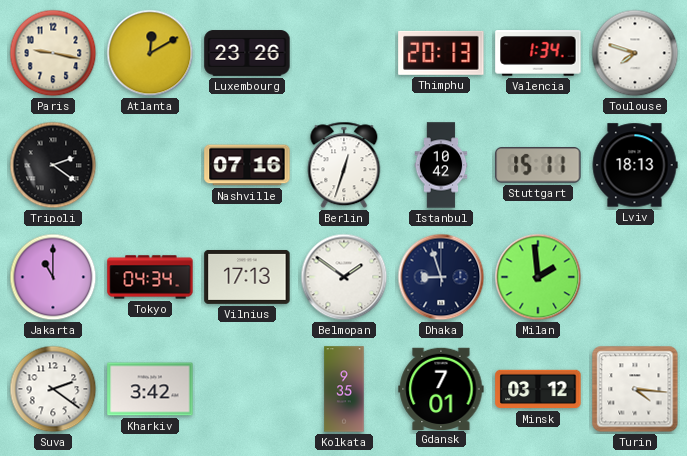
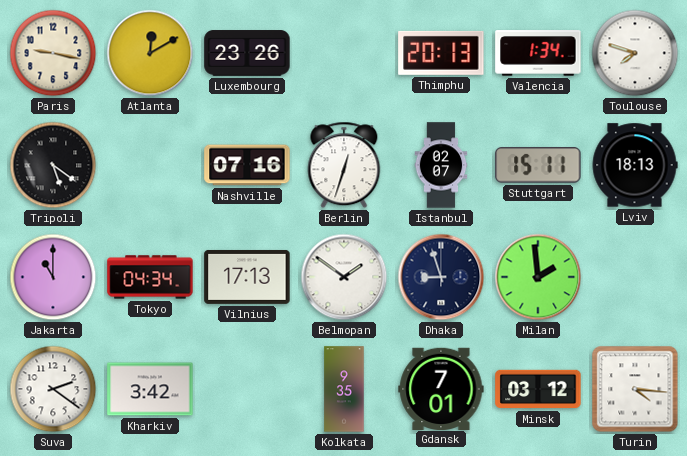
Tripoli: 2:21 -> 5:21 (53, 165)
Istanbul: 10:42 -> 02:07 (441, 165)
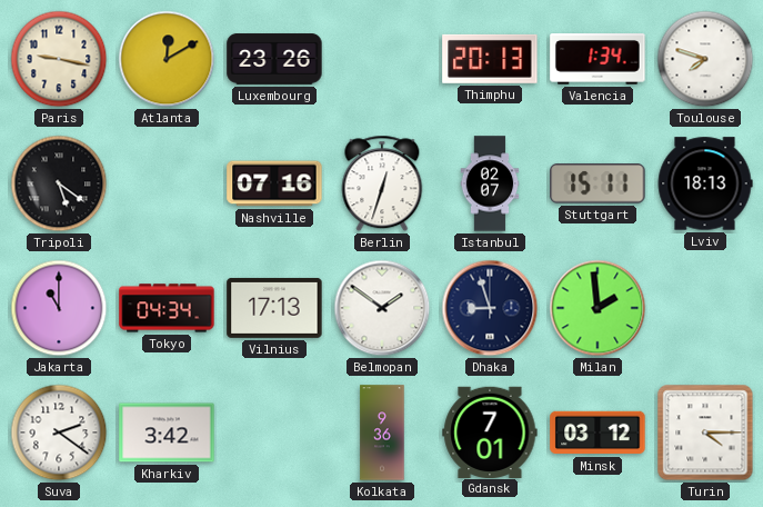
Kolkata: 9:35 -> 9:36 (382, 433)
Turin: 4:16 -> 4:15 (705, 433)
